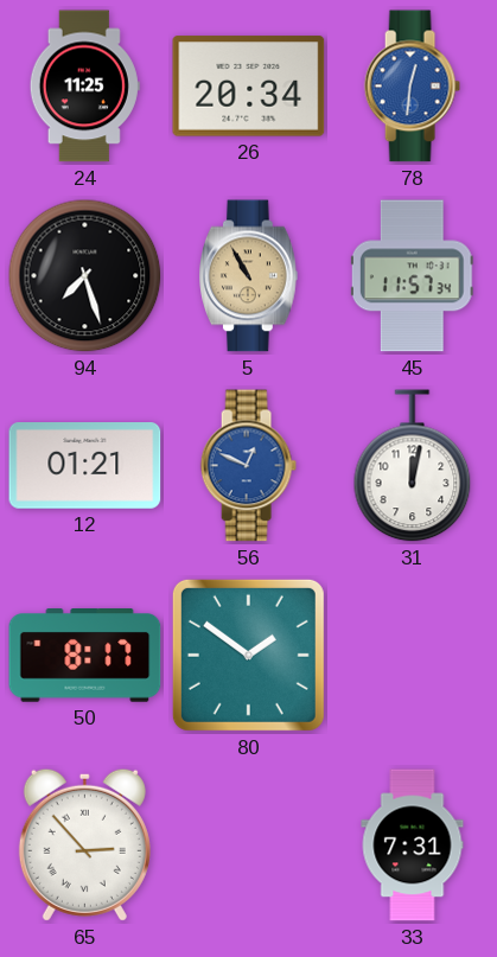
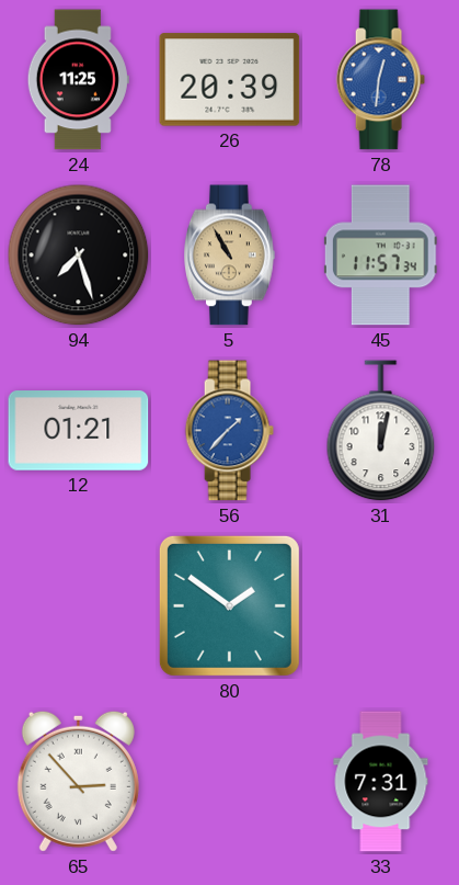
26: 20:34 -> 20:39 (230, 80)
56: 12:49 -> 1:37 (229, 431)
50: 8:17 -> none (85, 656)
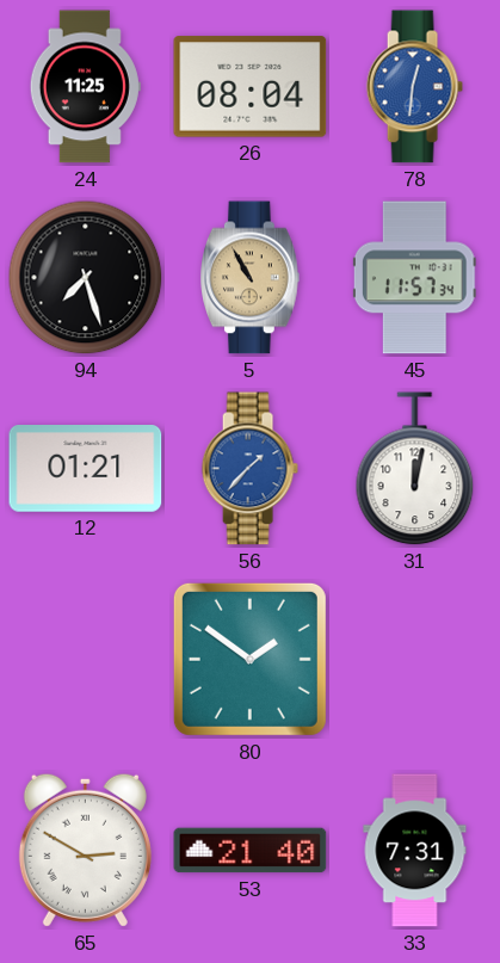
26: 20:39 -> 08:04 (251, 87)
65: 2:53 -> 2:50 (85, 850)
53: none -> 21:40 (251, 851)
